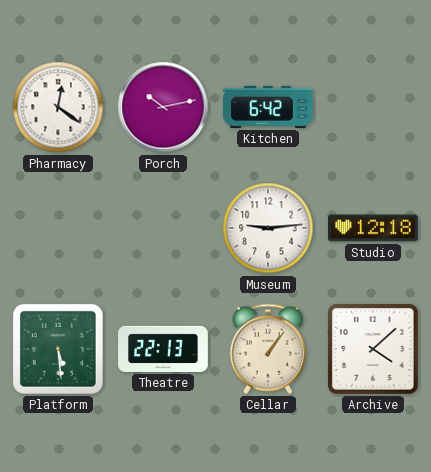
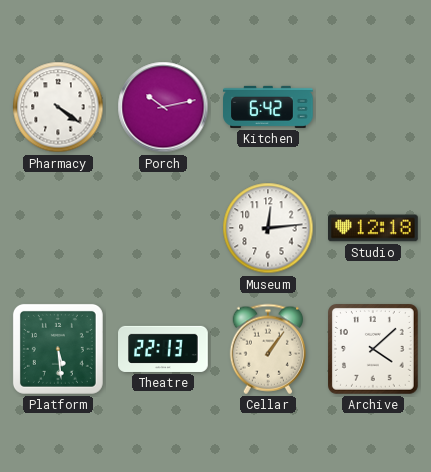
Pharmacy: 12:21 -> 4:21 (58, 107)
Museum: 9:14 -> 12:14 (268, 228)
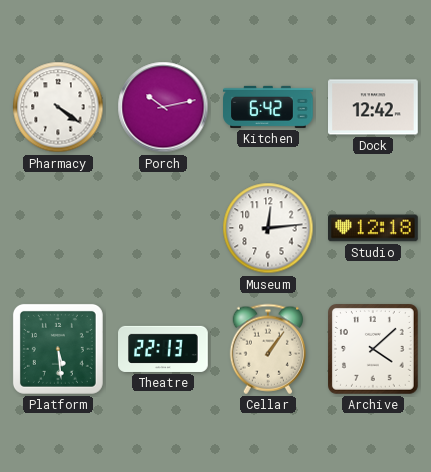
Dock: none -> 12:42 (374, 107)
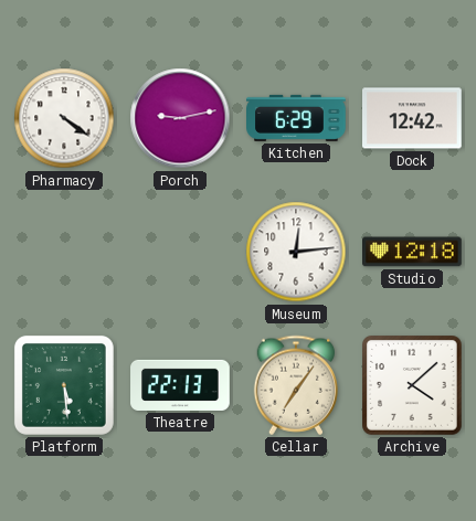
Porch: 10:13 -> 9:13 (180, 118)
Kitchen: 6:42 -> 6:29 (297, 118)
Cellar: 1:06 -> 7:06 (295, 385)
